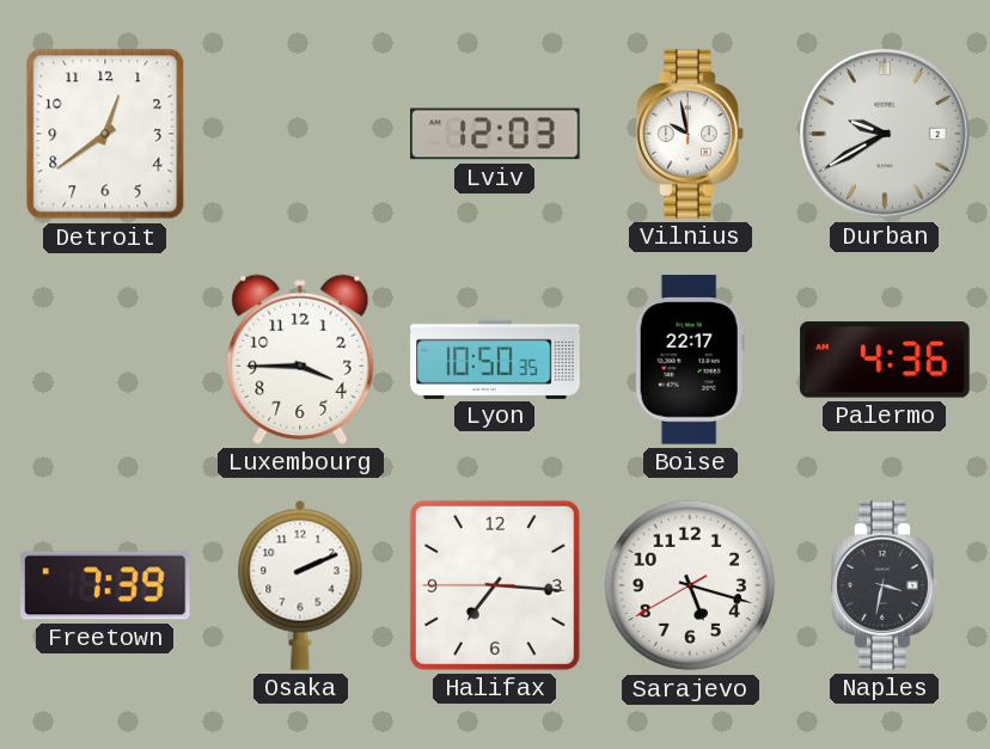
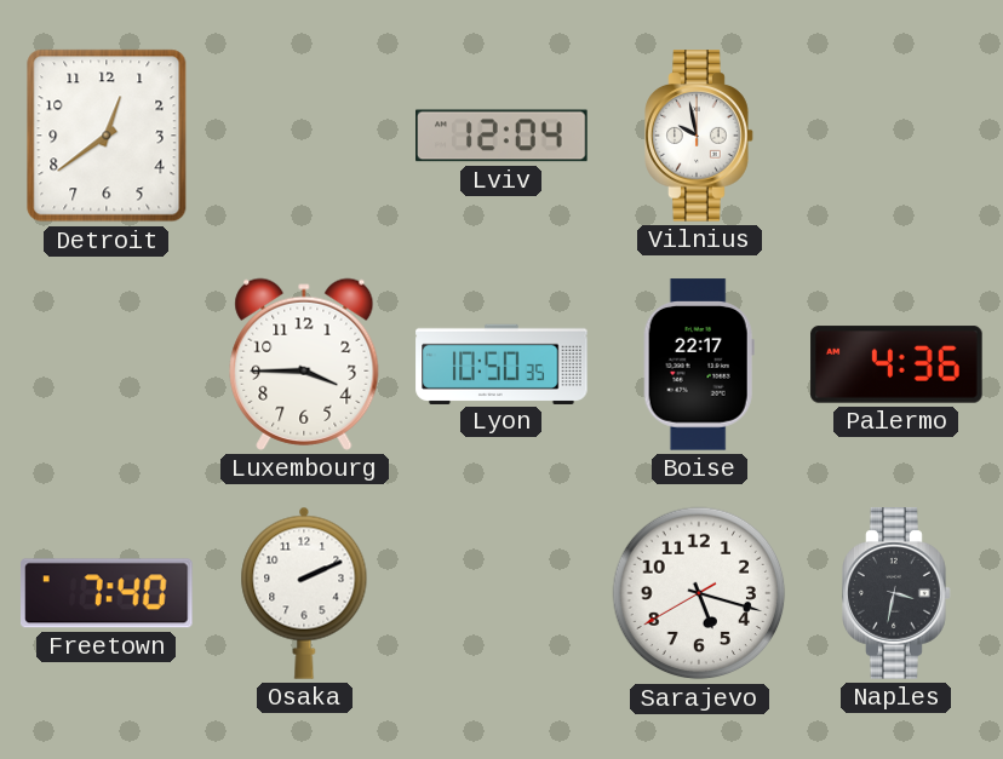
Lviv: 12:03 -> 12:04 (501, 136)
Durban: 9:40 -> none (885, 134)
Freetown: 7:39 -> 7:40 (108, 593)
Halifax: 7:15 -> none (495, 585)
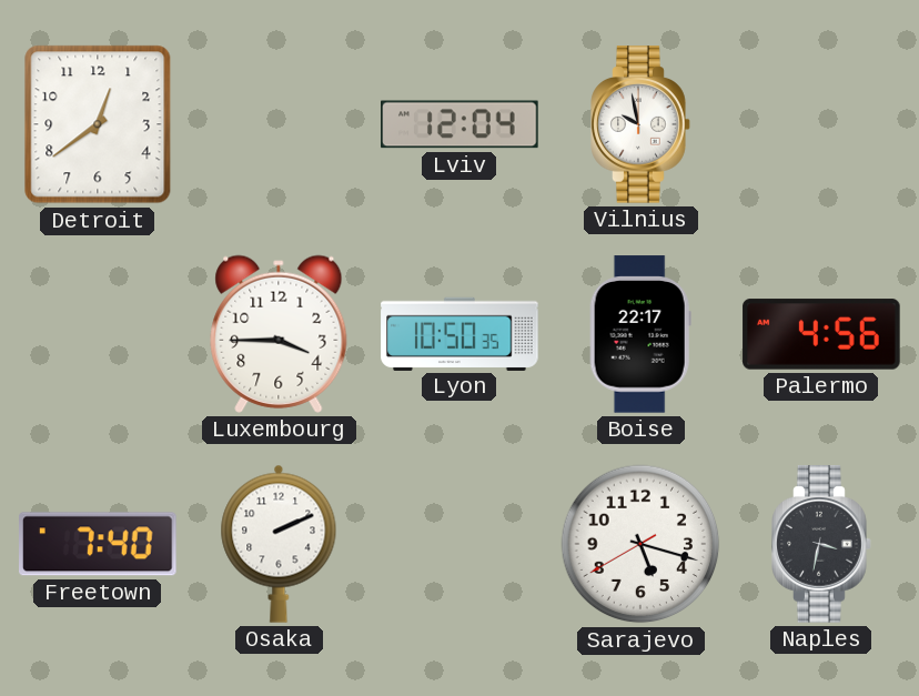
Palermo: 4:36 -> 4:56 (821, 334)
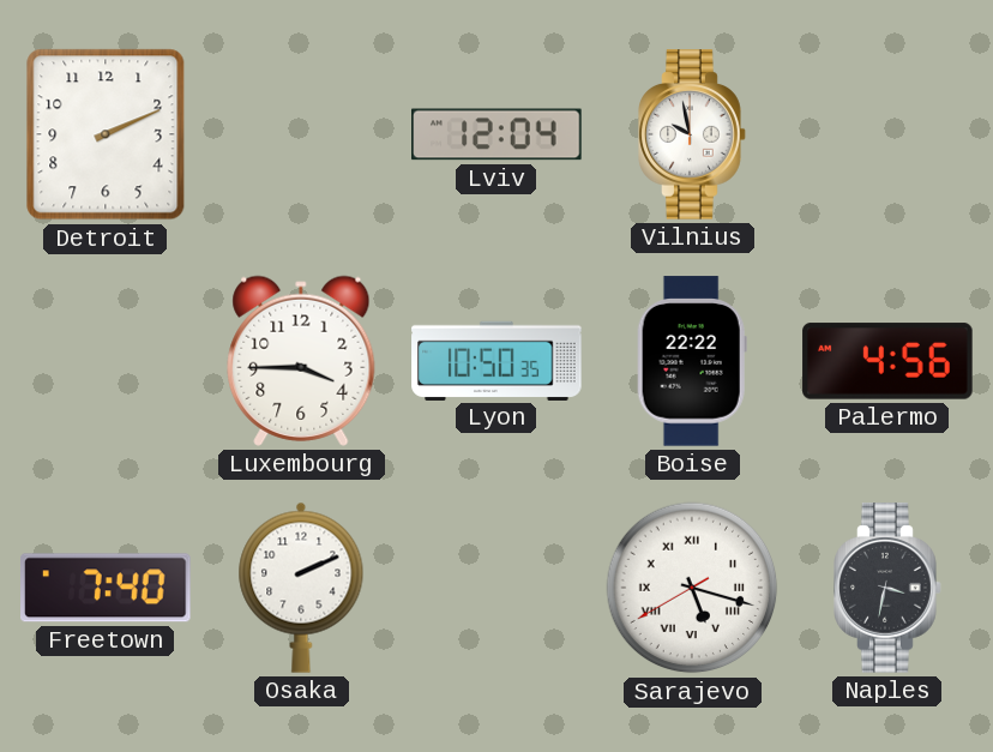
Detroit: 12:39 -> 2:11 (106, 134)
Boise: 22:17 -> 22:22 (692, 361)
Sarajevo numerals: Arabic -> Roman (692, 588)
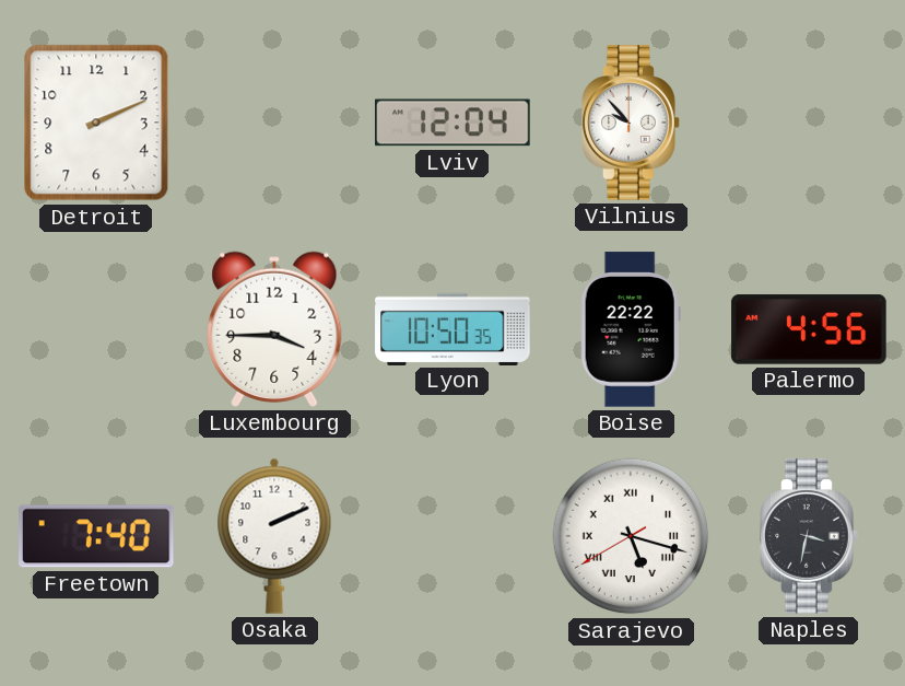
Vilnius: 9:58 -> 9:53 (631, 123)
